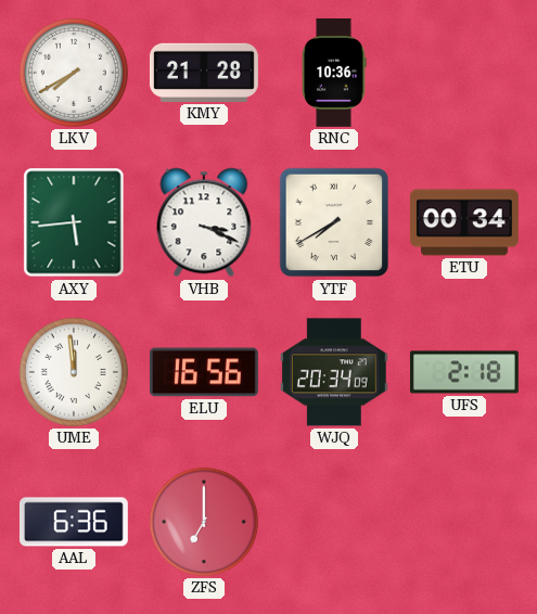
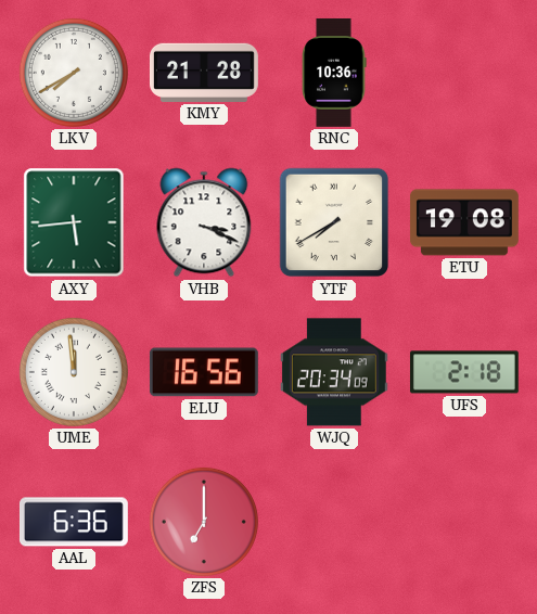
ETU: 00:34 -> 19:08 (464, 222)
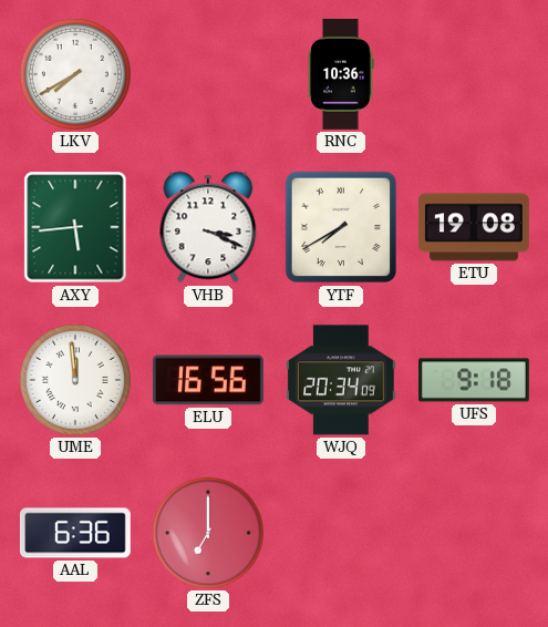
KMY: 21:28 -> none (204, 73)
UFS: 2:18 -> 9:18 (474, 380)
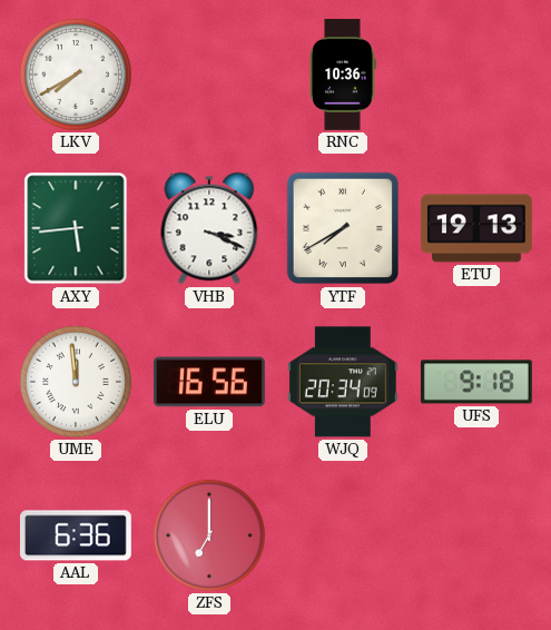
ETU: 19:08 -> 19:13 (476, 228)
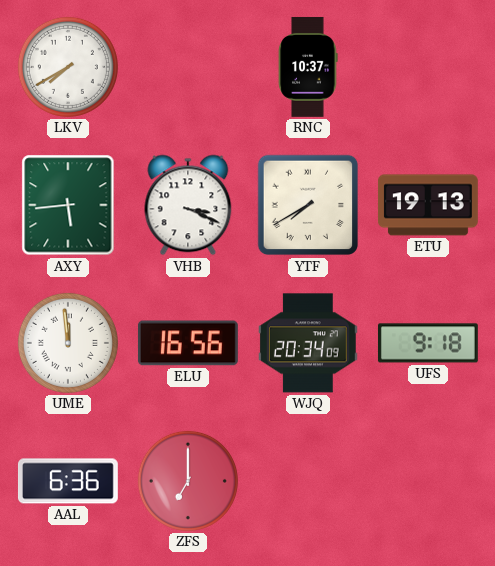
RNC: 10:36 -> 10:37 (308, 67)
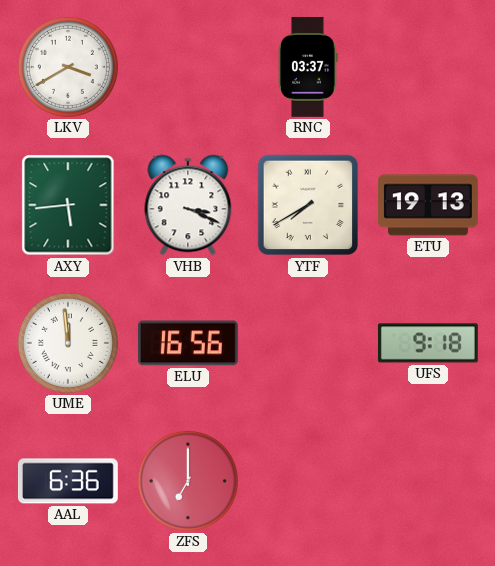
LKV: 7:40 -> 3:40 (68, 67)
RNC: 10:37 -> 03:37 (308, 67)
WJQ: 20:34 -> none (308, 343)
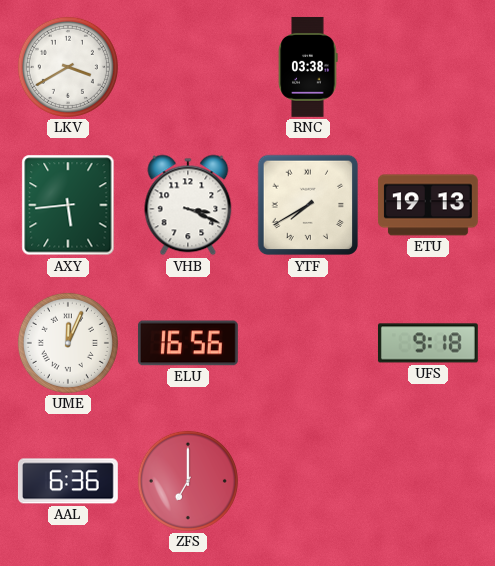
RNC: 03:37 -> 03:38 (308, 67)
UME: 11:59 -> 12:04 (68, 343)
